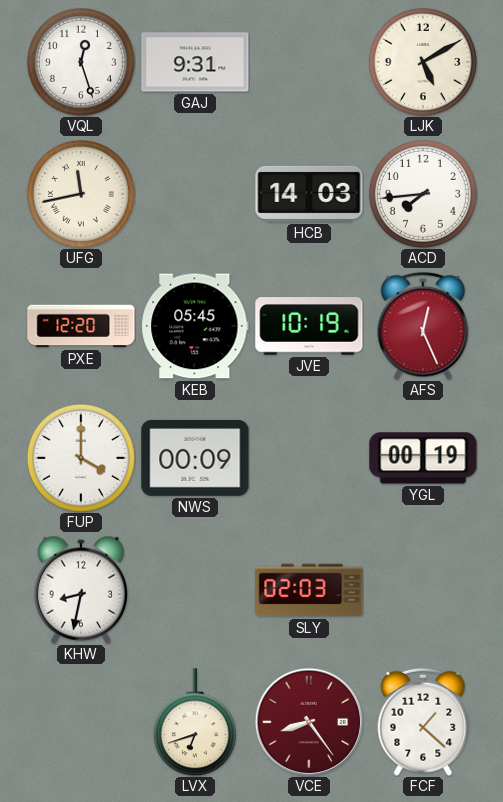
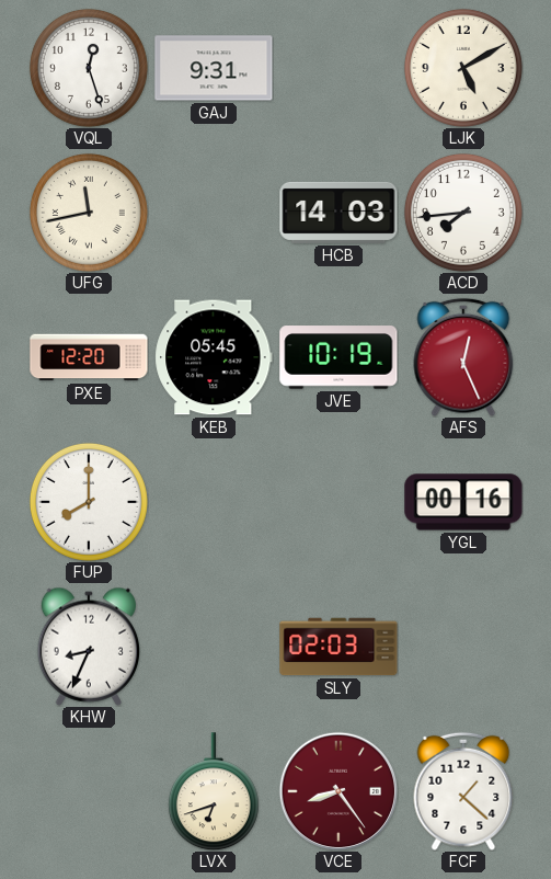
FUP: 4:00 -> 8:00 (89, 502)
NWS: 00:09 -> none (195, 458)
YGL: 00:19 -> 00:16 (463, 502)
KHW: 8:32 -> 8:34 (88, 647)
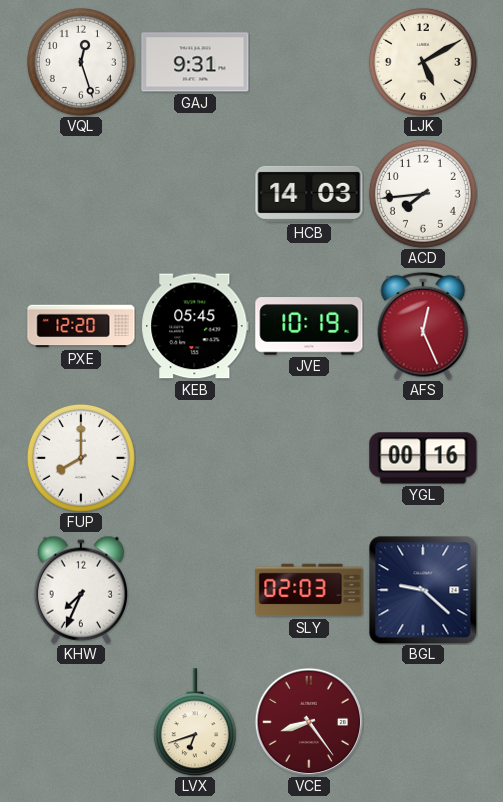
UFG: 11:43 -> none (89, 213)
KHW: 8:34 -> 7:34 (80, 590)
BGL: none -> 9:22 (423, 590)
FCF: 1:22 -> none (463, 791)
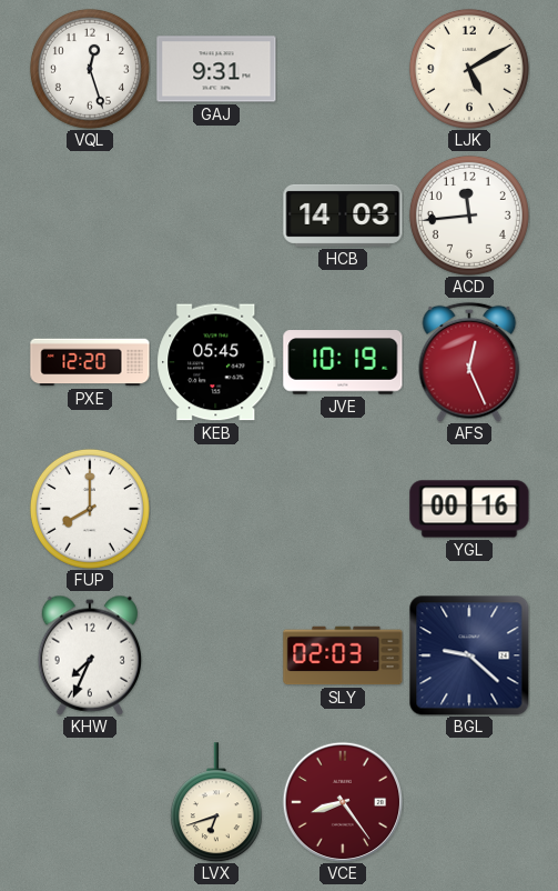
ACD: 7:44 -> 11:44 (469, 216)
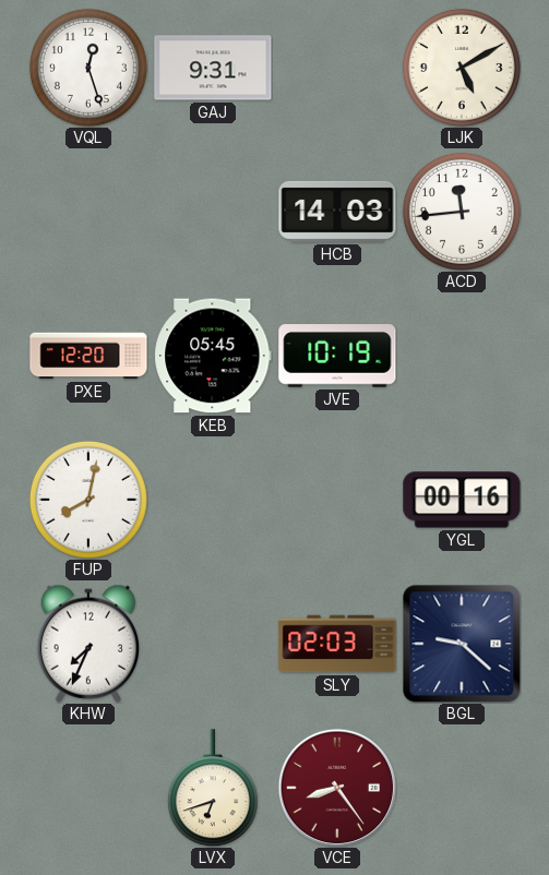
AFS: 12:26 -> none (469, 362)
FUP: 8:00 -> 8:02 (88, 500)
